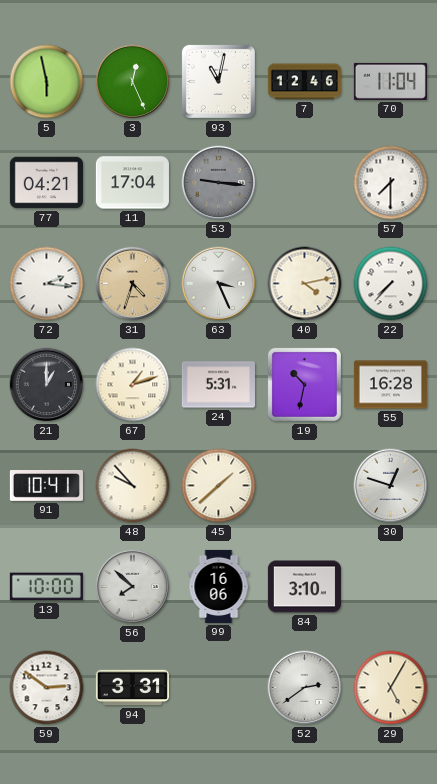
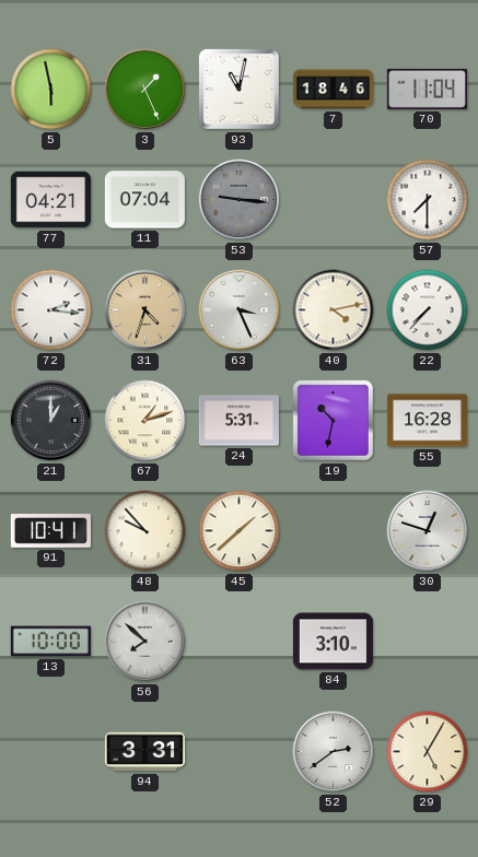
3: 12:26 -> 1:26 (145, 90)
7: 12:46 -> 18:46 (333, 90)
11: 17:04 -> 07:04 (144, 200)
99: 16:06 -> none (219, 586)
59: 2:51 -> none (47, 688)
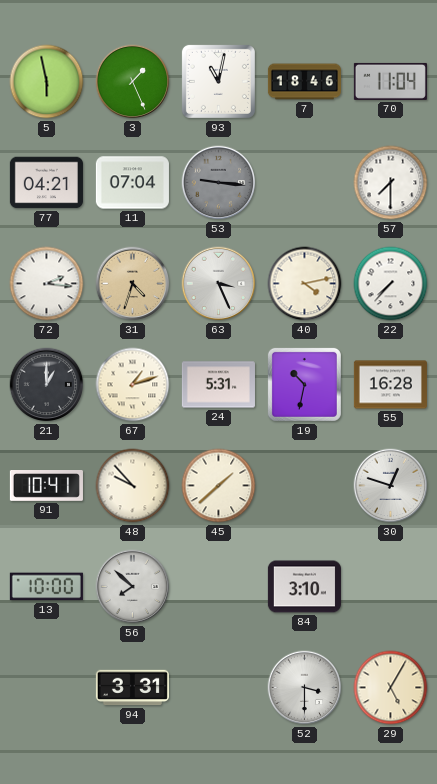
52: 2:39 -> 3:30 (305, 688)
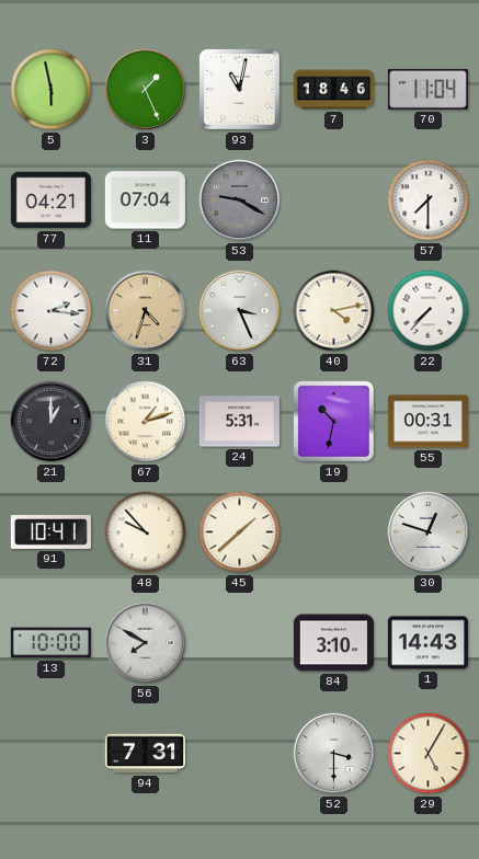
53: 9:16 -> 9:20 (240, 201)
55: 16:28 -> 00:31 (427, 422)
56: 7:52 -> 7:50 (146, 643)
1: none -> 14:43 (427, 643)
94: 3:31 -> 7:31 (145, 754)
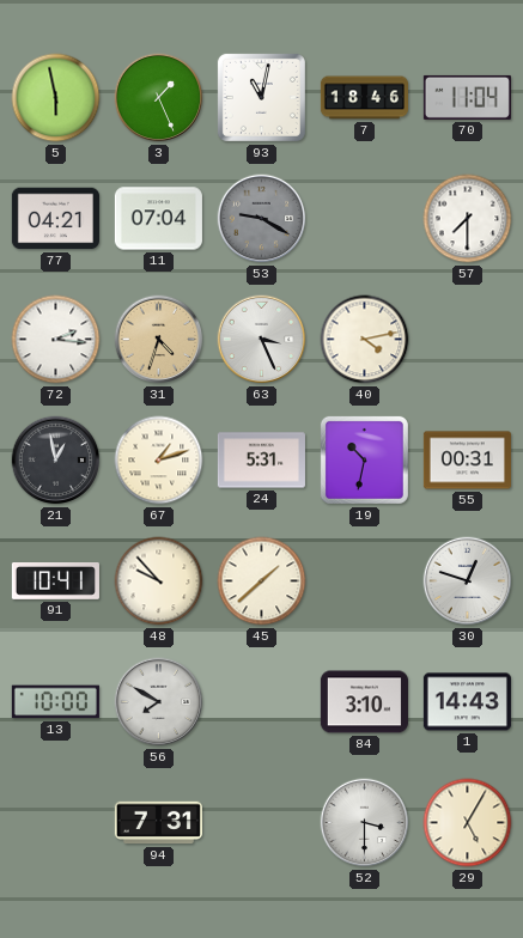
22: 7:37 -> none (429, 311)
21: 1:00 -> 12:58 (56, 461)
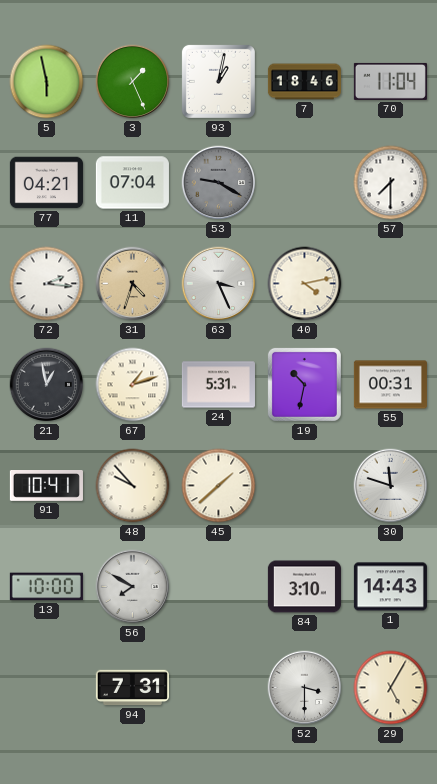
93: 11:02 -> 1:02 (218, 81)
30: 12:48 -> 11:48 (391, 486)
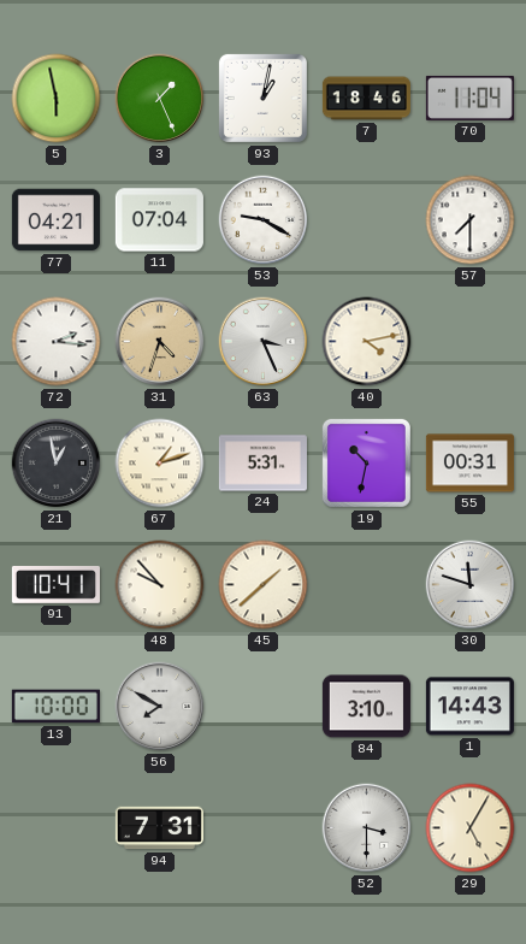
53 dial: grey -> white (264, 220)
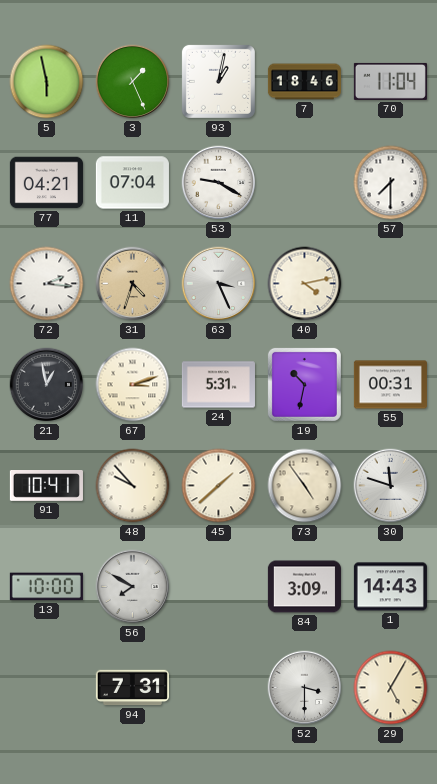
67: 1:12 -> 3:12 (133, 385)
73: none -> 4:54 (305, 486)
84: 3:10 -> 3:09 (304, 587)
